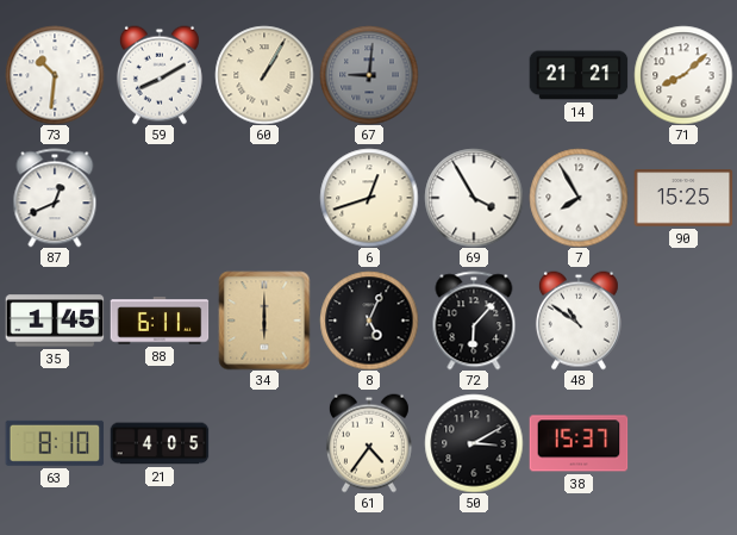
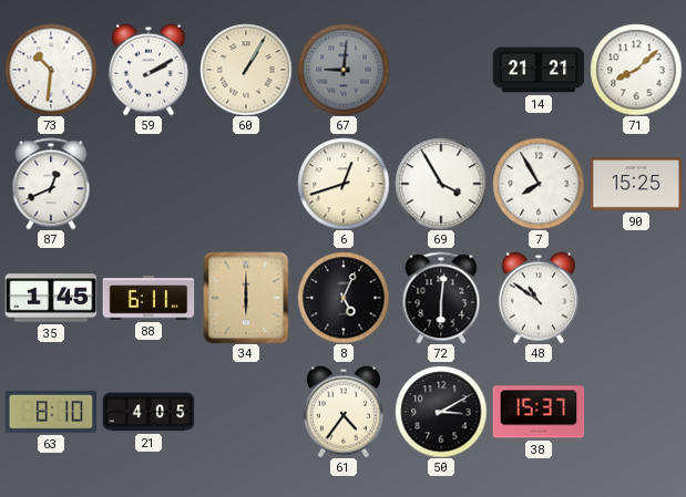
59: 8:10 -> 2:10 (149, 70)
72: 6:07 -> 6:01 (441, 298)
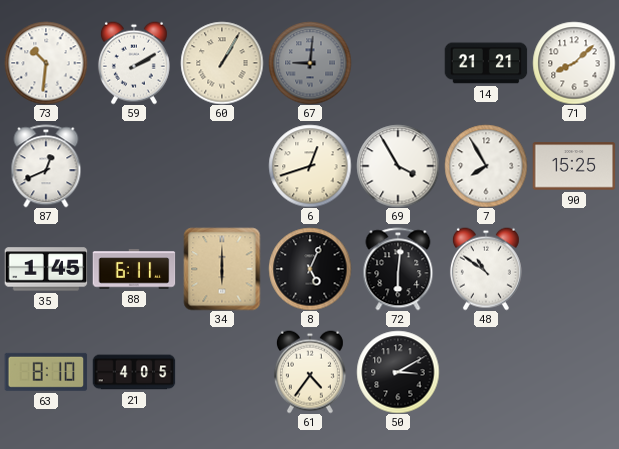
38: 15:37 -> none (539, 412)
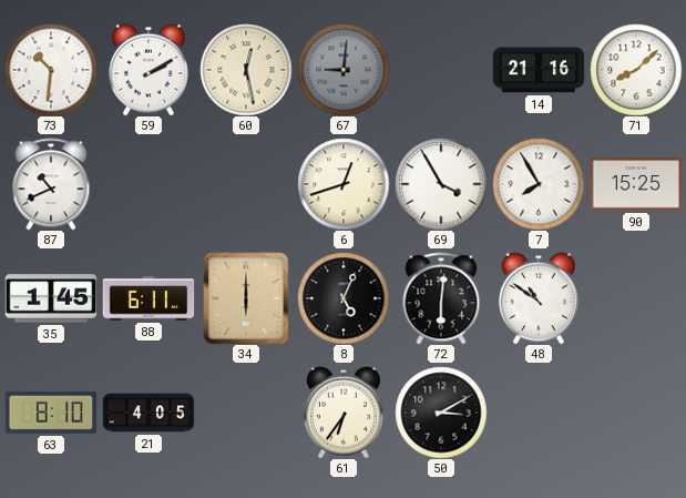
60: 1:05 -> 12:28 (246, 70)
14: 21:21 -> 21:16 (539, 70)
87: 12:41 -> 10:41 (51, 184)
61: 4:36 -> 6:36 (344, 413)
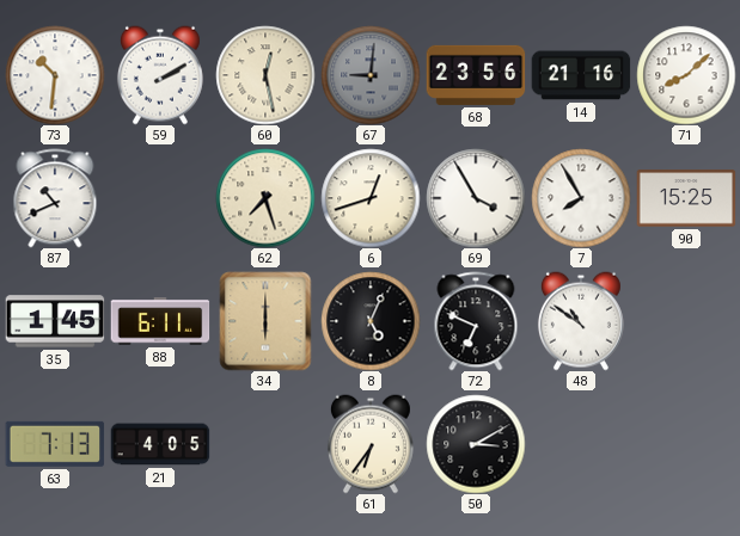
68: none -> 23:56 (476, 75)
62: none -> 7:27 (265, 198)
72: 6:01 -> 6:49 (476, 321)
63: 8:10 -> 7:13 (55, 444)
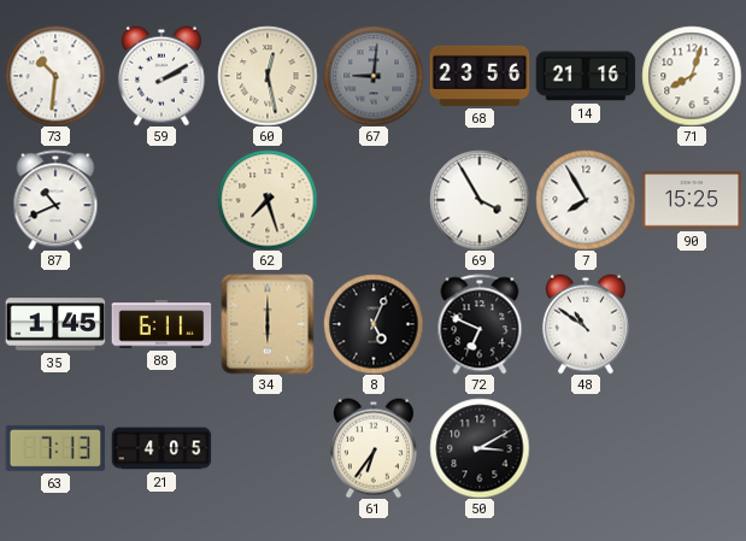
71: 8:08 -> 8:03 (692, 76)
6: 12:42 -> none (371, 198)
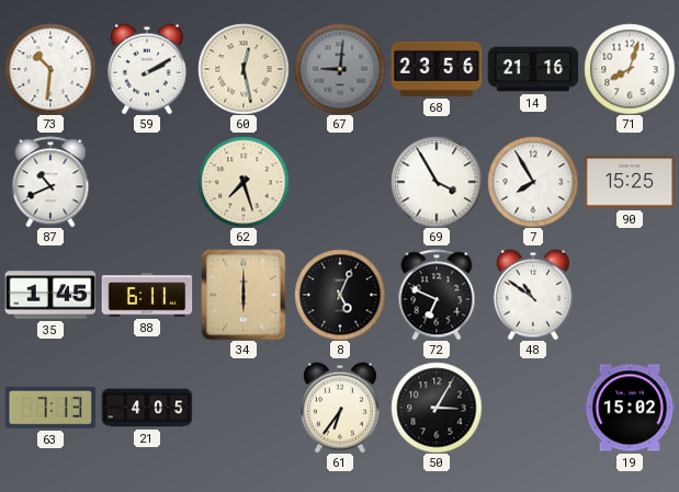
50: 3:10 -> 3:05 (437, 408)
19: none -> 15:02 (630, 408)
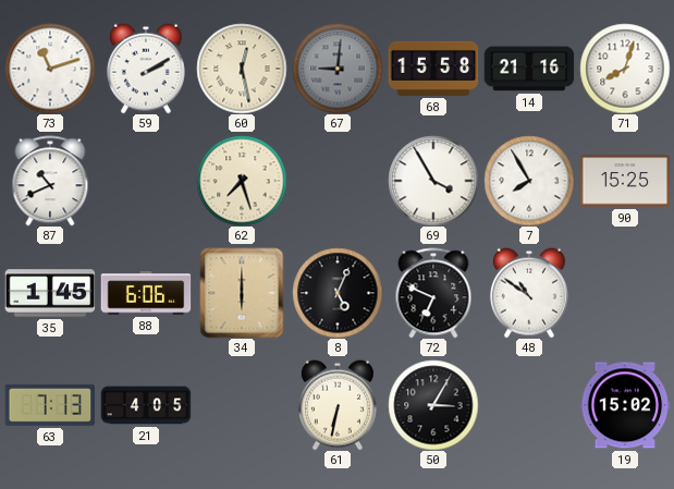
73: 10:31 -> 11:12 (50, 69)
68: 23:56 -> 15:58 (433, 69)
88: 6:11 -> 6:06 (146, 293)
61: 6:36 -> 6:32 (338, 405)
